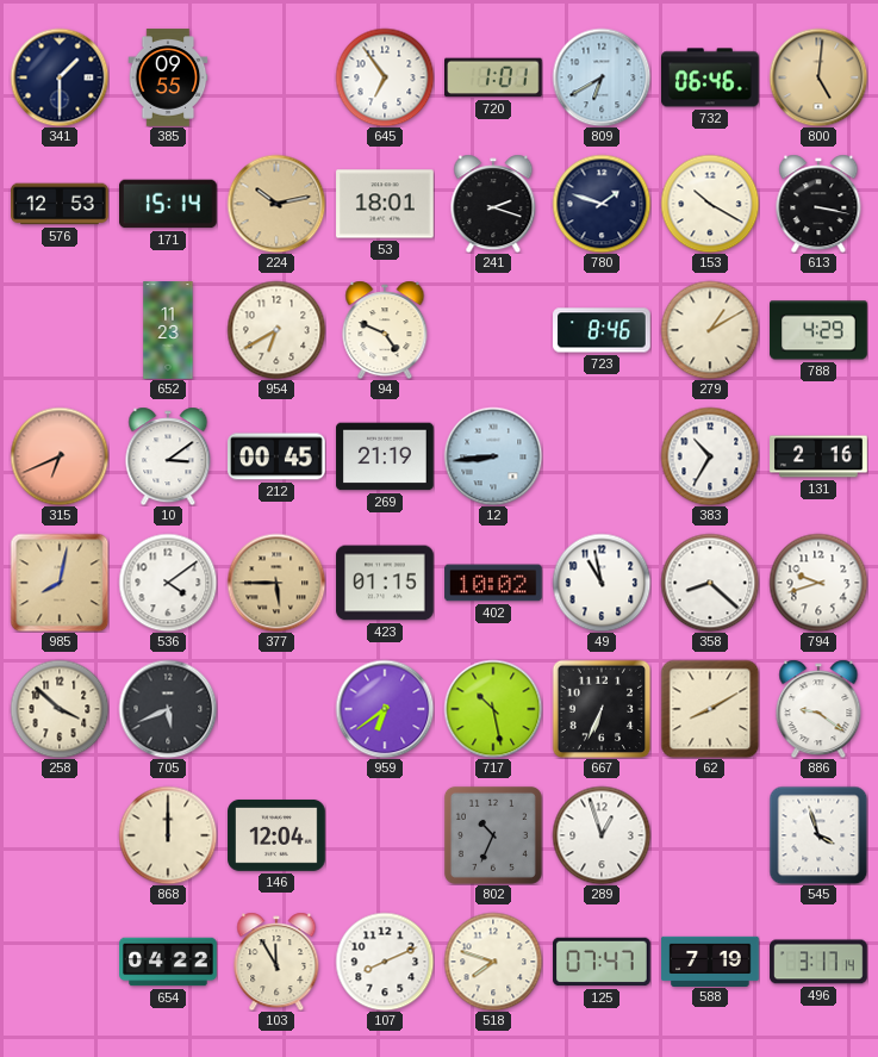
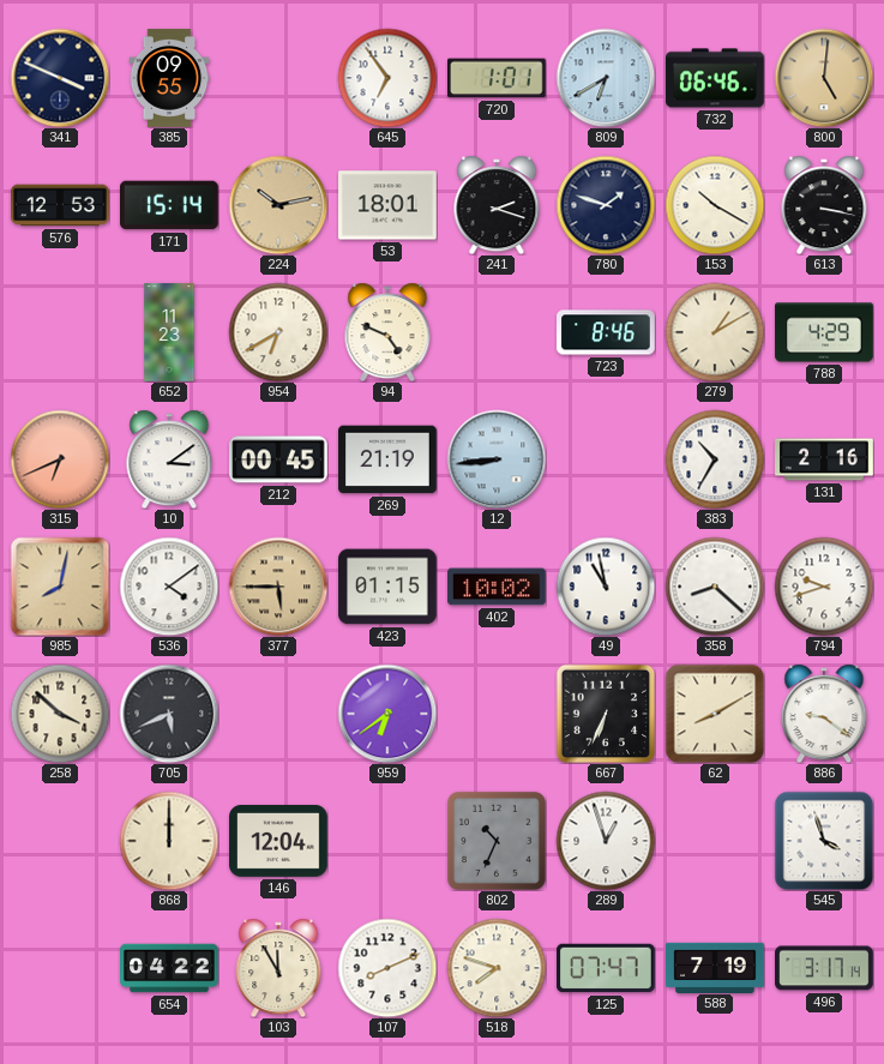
341: 1:30 -> 3:49 (60, 78)
717: 10:28 -> none (493, 709)
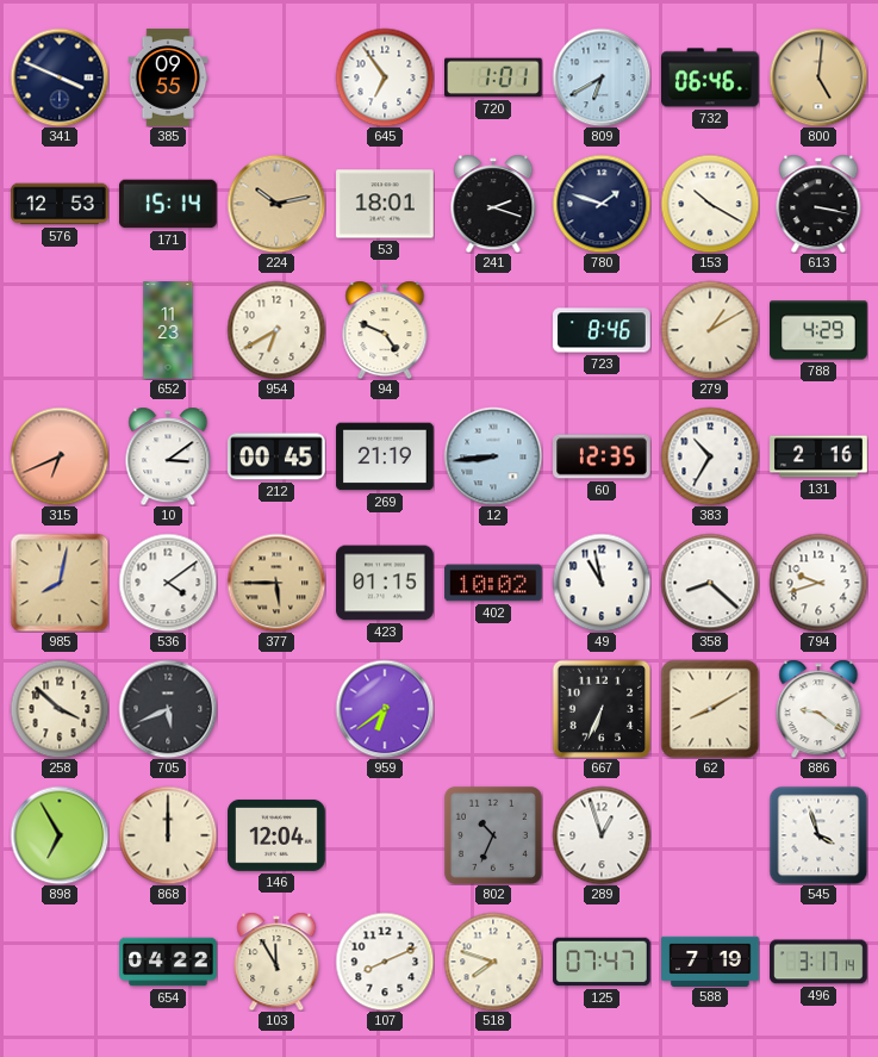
60: none -> 12:35 (602, 456)
898: none -> 6:55 (60, 835)
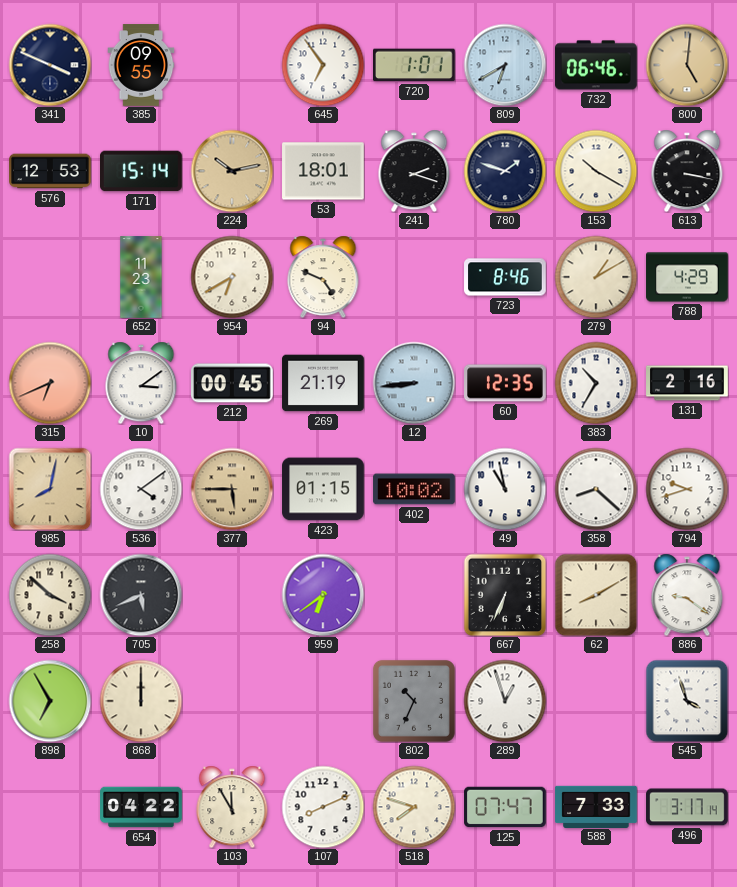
146: 12:04 -> none (276, 835)
588: 7:19 -> 7:33 (596, 806)
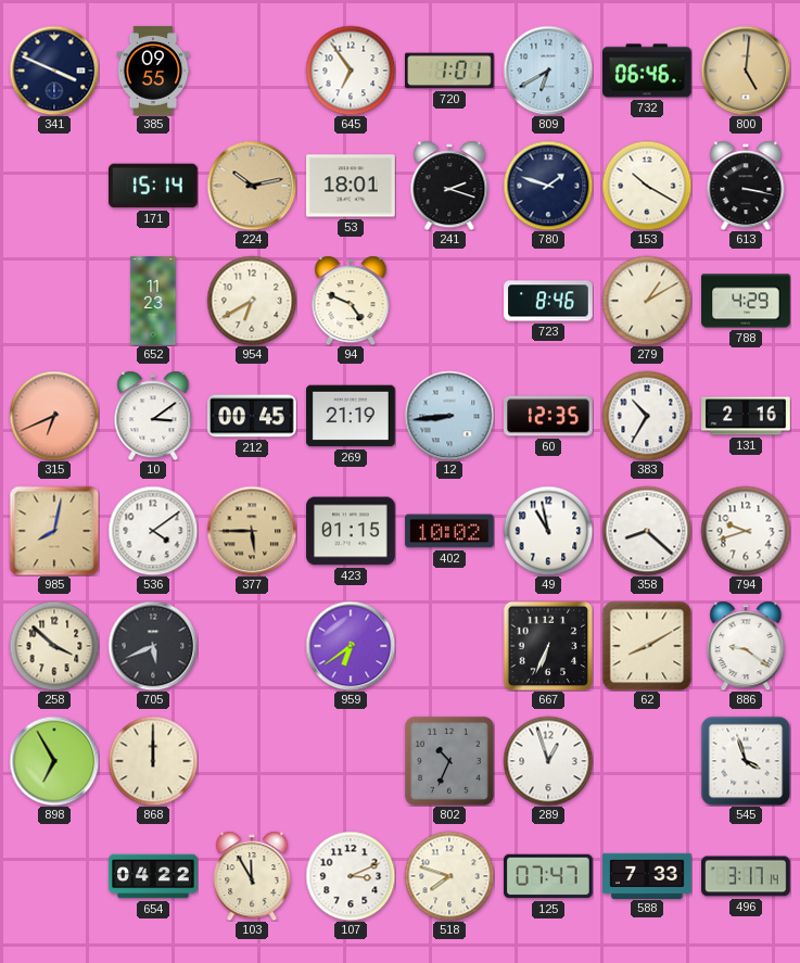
576: 12:53 -> none (50, 171)
107: 8:11 -> 3:11 (351, 876)
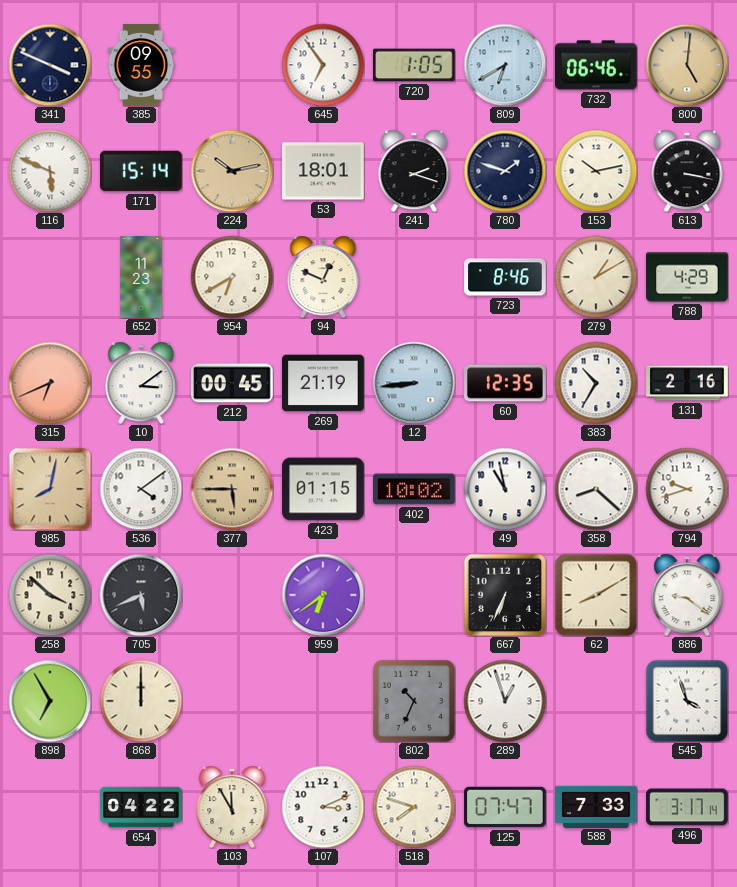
720: 1:01 -> 1:05 (415, 65)
116: none -> 5:49 (50, 171)
153: 10:20 -> 10:13 (596, 171)
94: 4:49 -> 12:49 (323, 277)
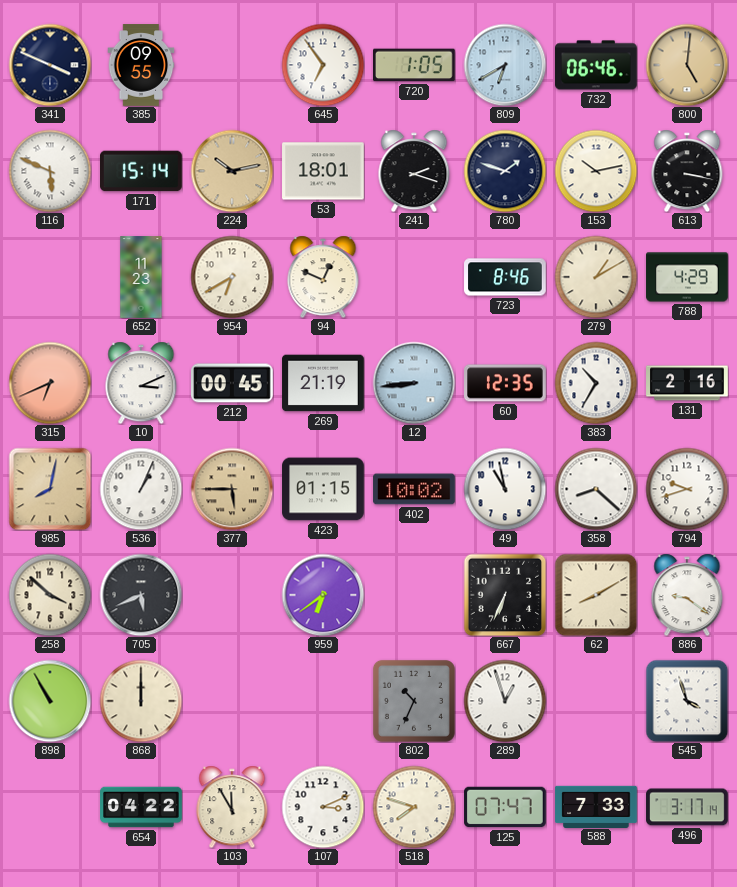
10: 3:09 -> 3:11 (141, 383)
536: 4:09 -> 1:04 (141, 489)
898: 6:55 -> 10:55 (50, 701)
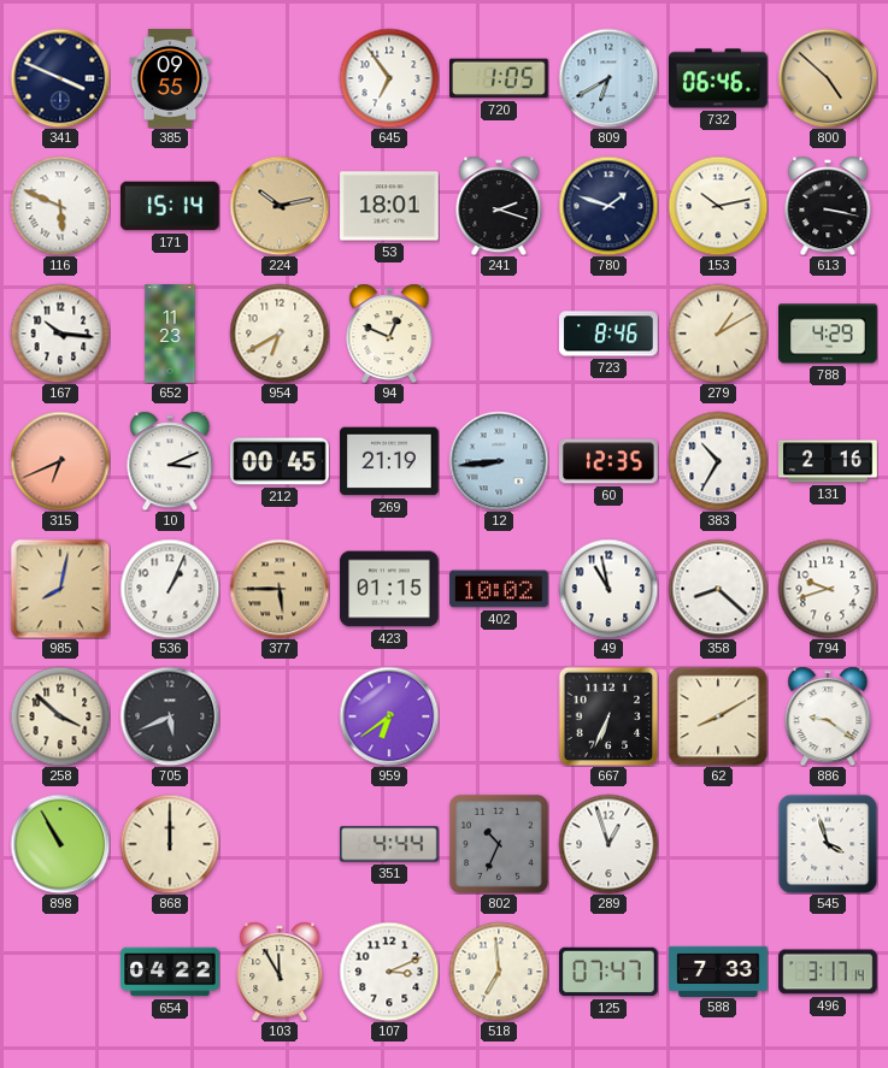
800: 5:01 -> 4:52 (828, 78)
167: none -> 10:16 (60, 334)
351: none -> 4:44 (390, 844)
518: 7:48 -> 6:59 (499, 972)
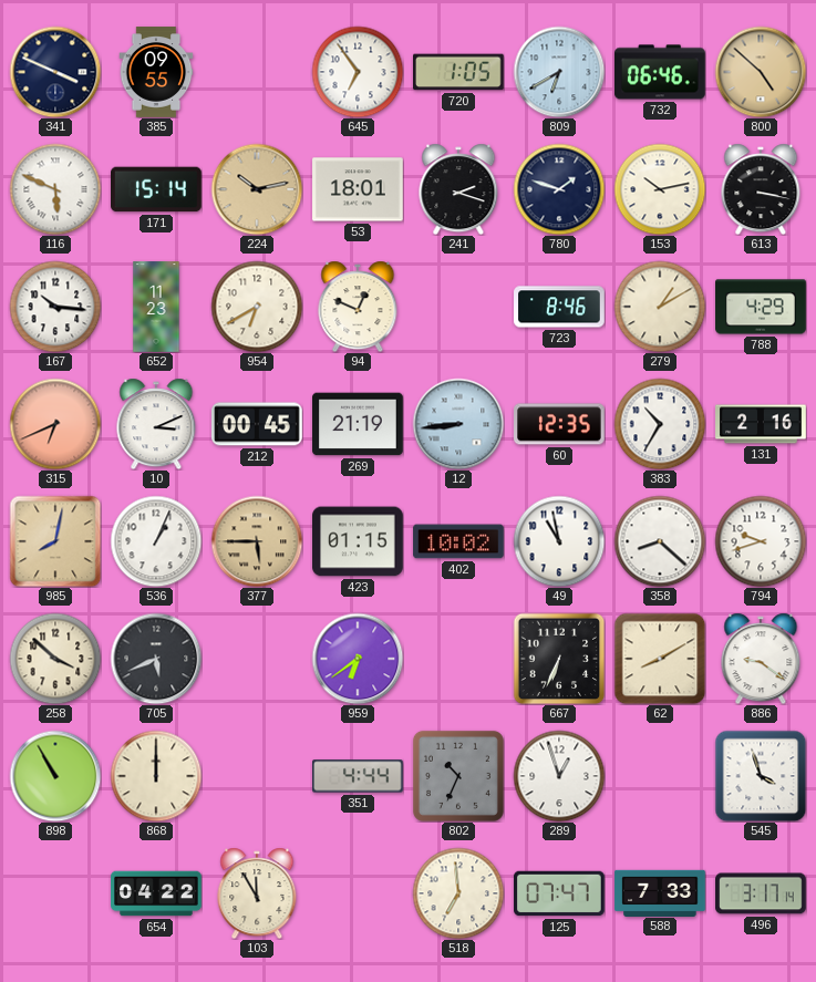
107: 3:11 -> none (389, 972)
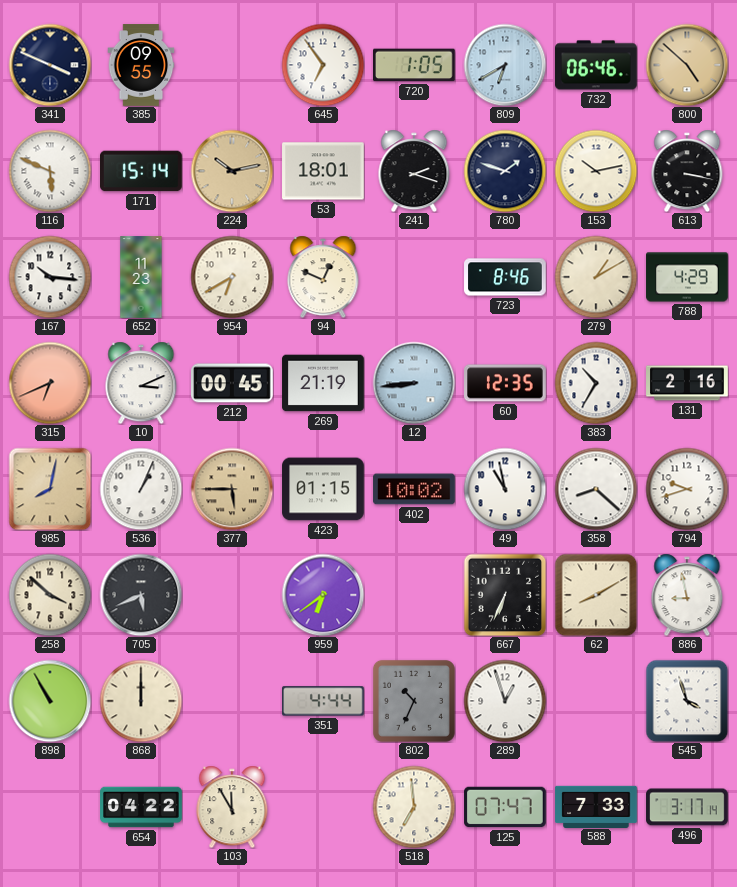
886: 9:21 -> 8:58 (687, 595)
